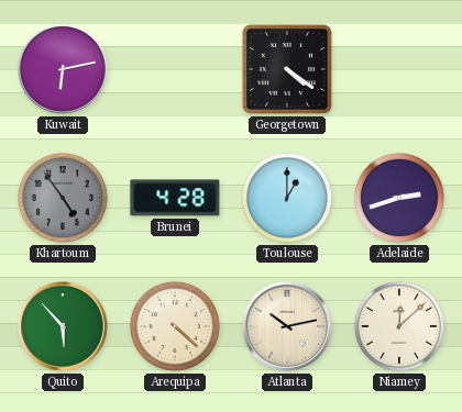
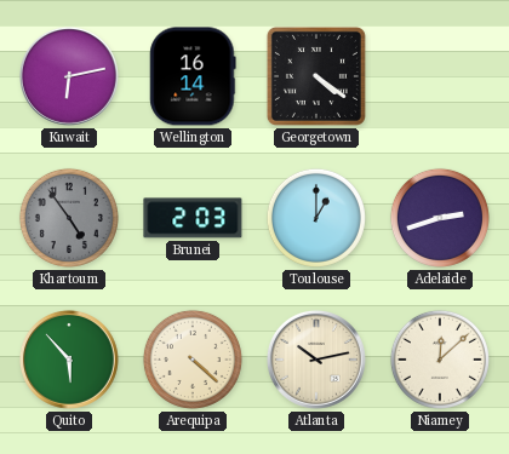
Wellington: none -> 16:14 (193, 76)
Brunei: 4:28 -> 2:03 (193, 218)
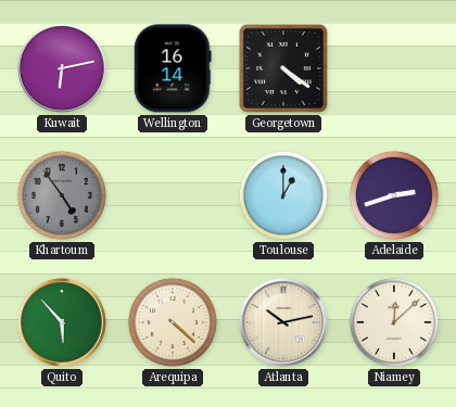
Brunei: 2:03 -> none (193, 218)
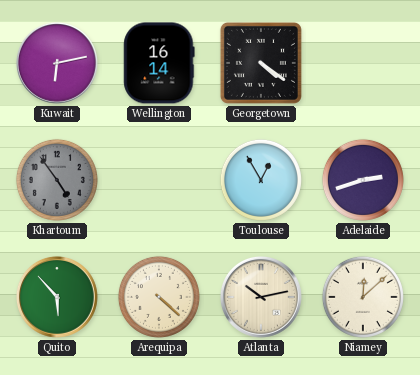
Toulouse: 1:00 -> 12:55 (261, 180)
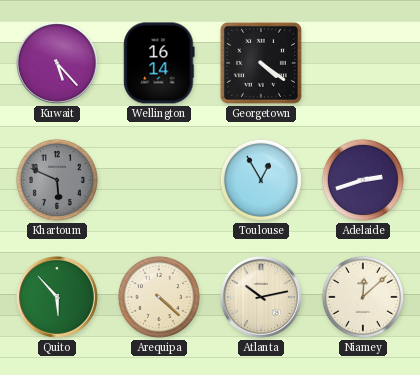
Kuwait: 6:13 -> 5:23 (57, 63)
Khartoum: 4:54 -> 5:49 (57, 180)
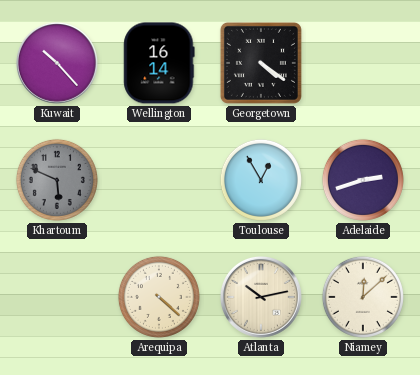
Kuwait: 5:23 -> 10:23 (57, 63)
Quito: 5:53 -> none (57, 297)
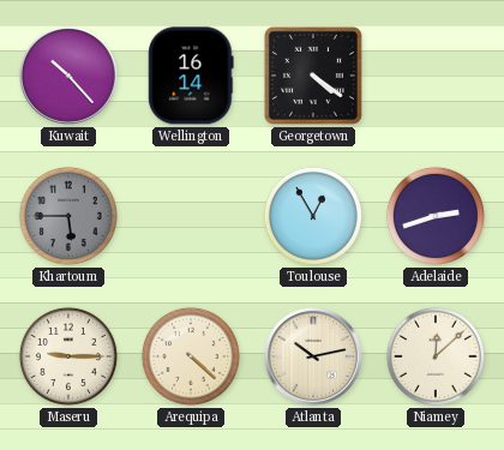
Khartoum: 5:49 -> 5:45 (68, 216)
Maseru: none -> 9:15 (68, 356)
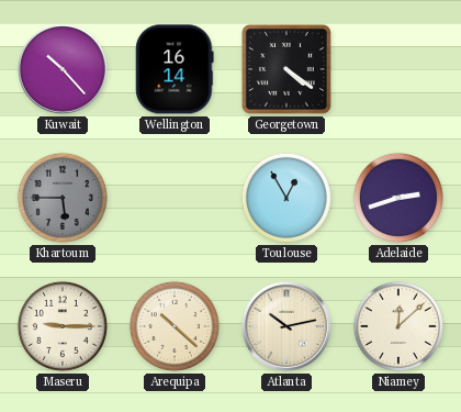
Arequipa: 4:22 -> 10:22 (175, 326)
